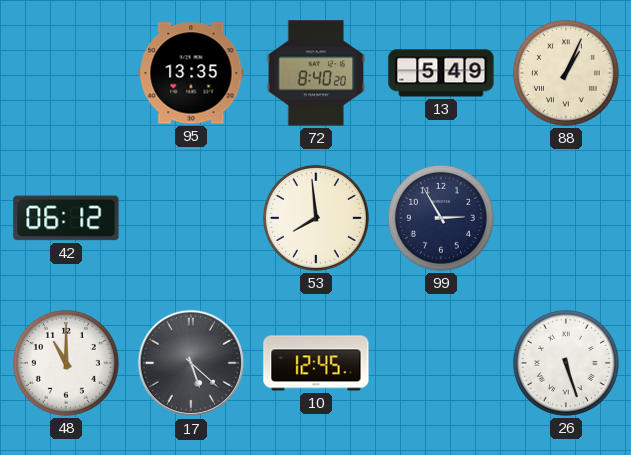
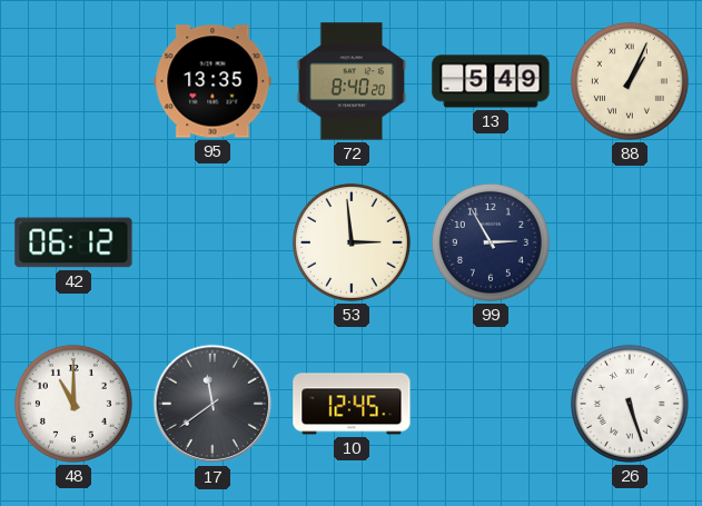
53: 7:59 -> 2:59 (352, 242)
17: 5:22 -> 11:39 (212, 404)
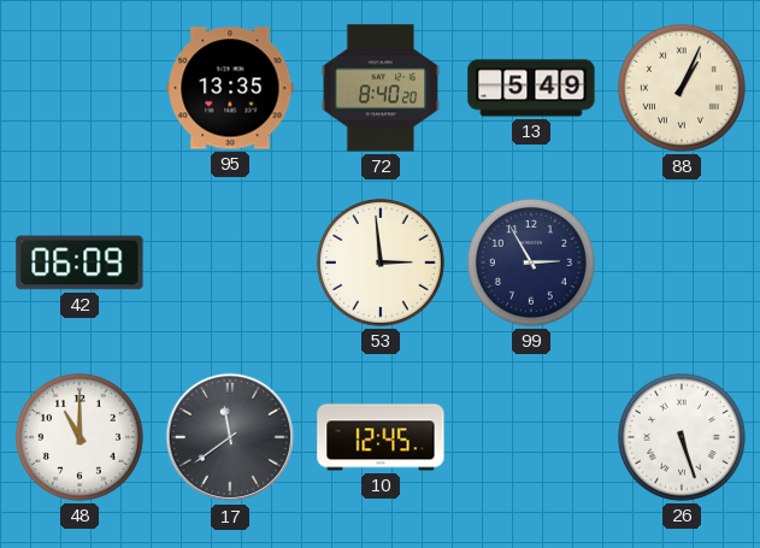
42: 06:12 -> 06:09 (79, 263)
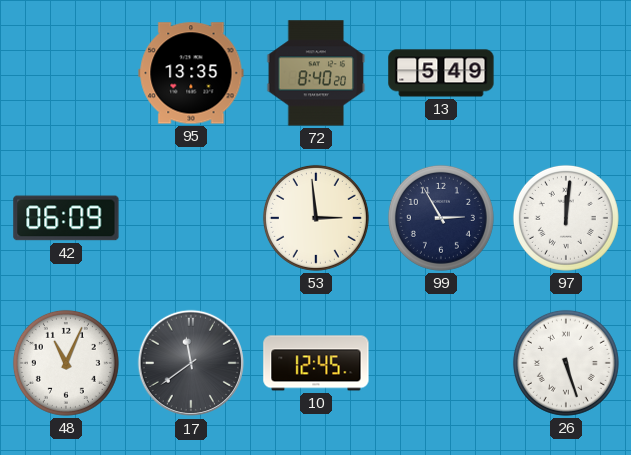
88: 1:04 -> none (682, 88)
97: none -> 12:01 (566, 218)
48: 11:00 -> 11:04 (66, 363)
